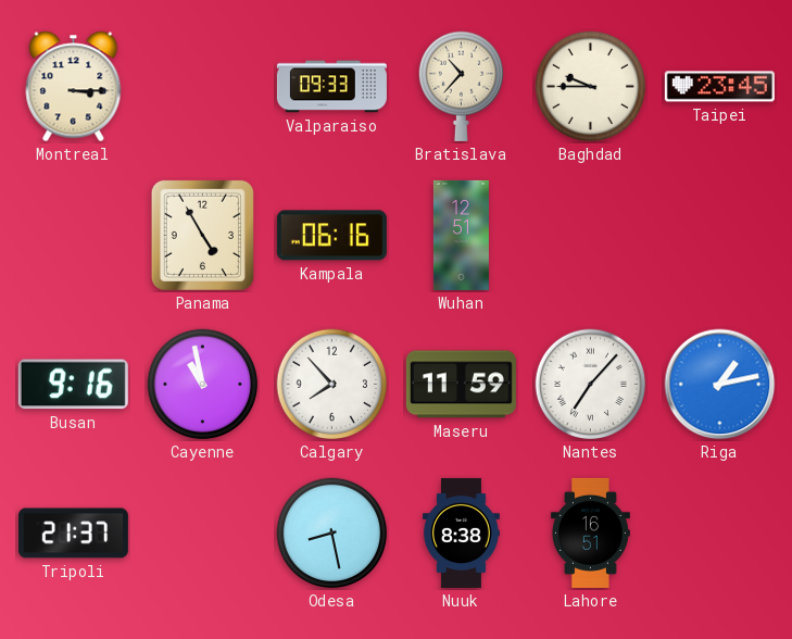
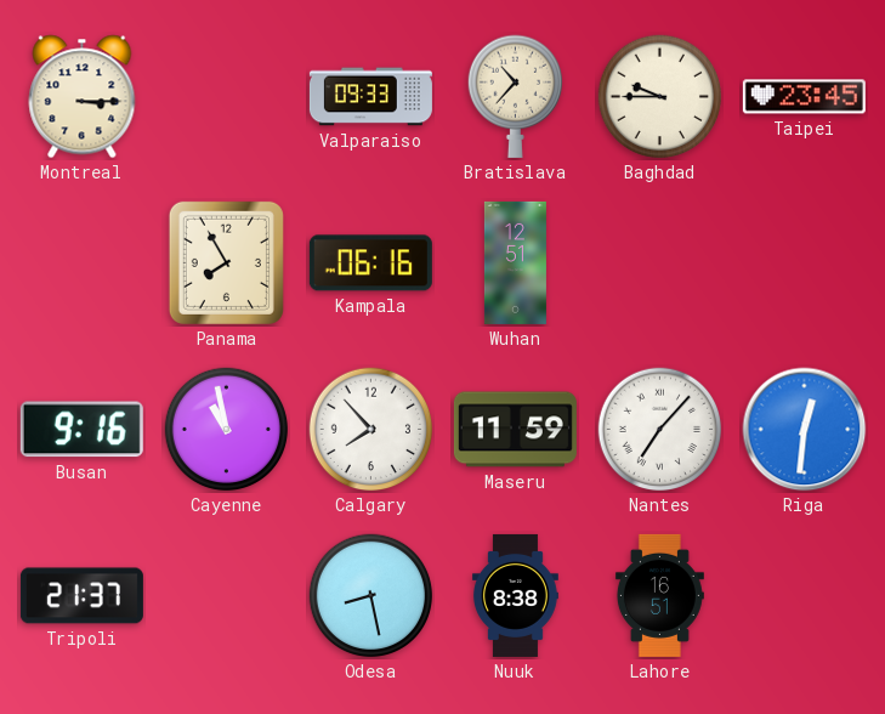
Panama: 4:55 -> 7:55 (226, 262)
Riga: 1:13 -> 12:31 (805, 430)
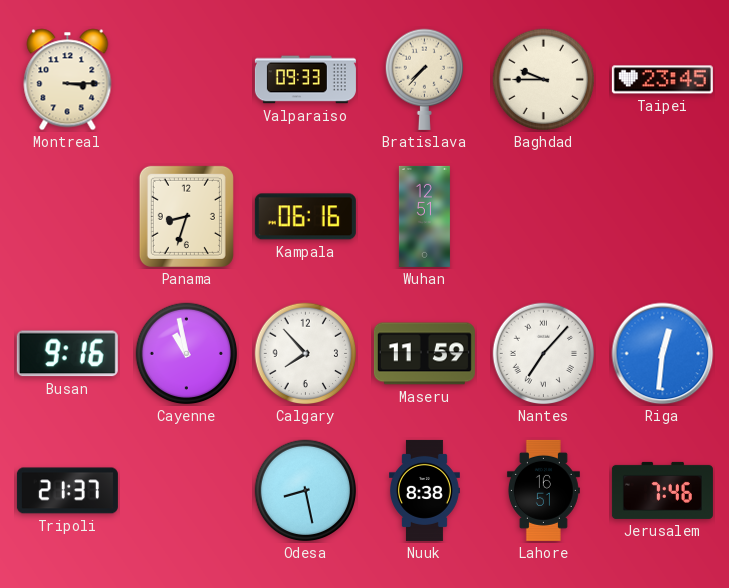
Bratislava: 10:37 -> 7:37 (424, 79)
Panama: 7:55 -> 8:33 (186, 216)
Jerusalem: none -> 7:46 (662, 490)
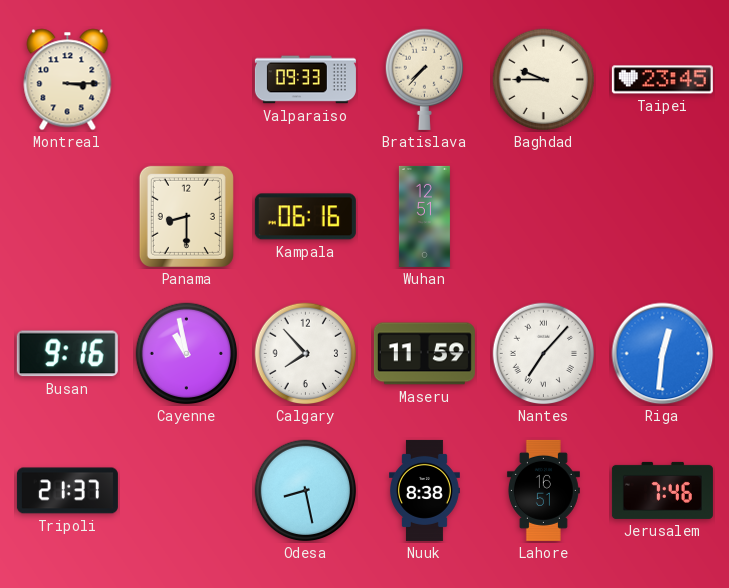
Panama: 8:33 -> 8:30 (186, 216)
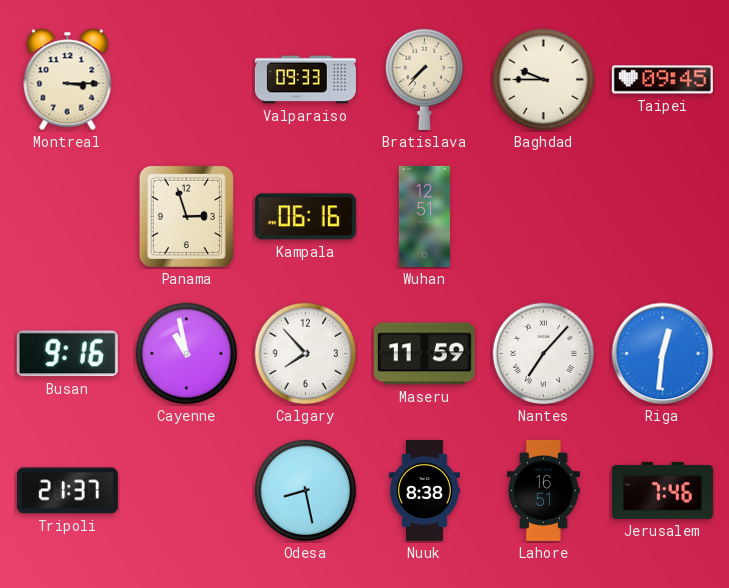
Taipei: 23:45 -> 09:45 (662, 80)
Panama: 8:30 -> 2:57 (186, 216)
